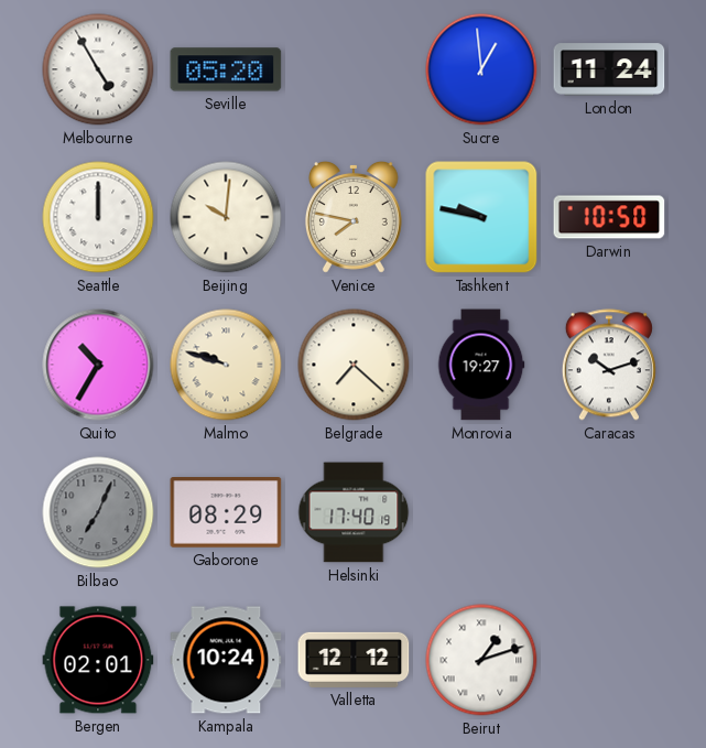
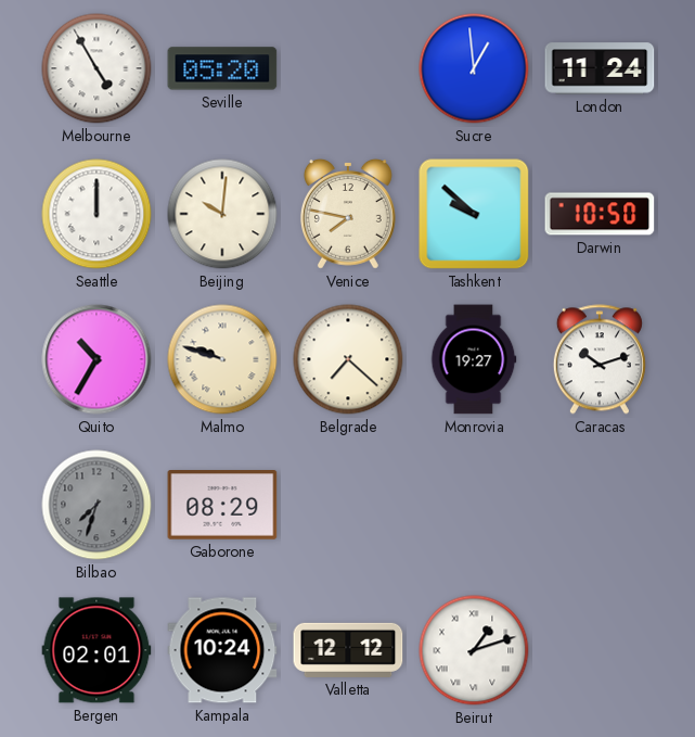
Tashkent: 9:47 -> 9:52 (474, 214)
Bilbao: 7:04 -> 7:33 (96, 505)
Helsinki: 17:40 -> none (354, 512)
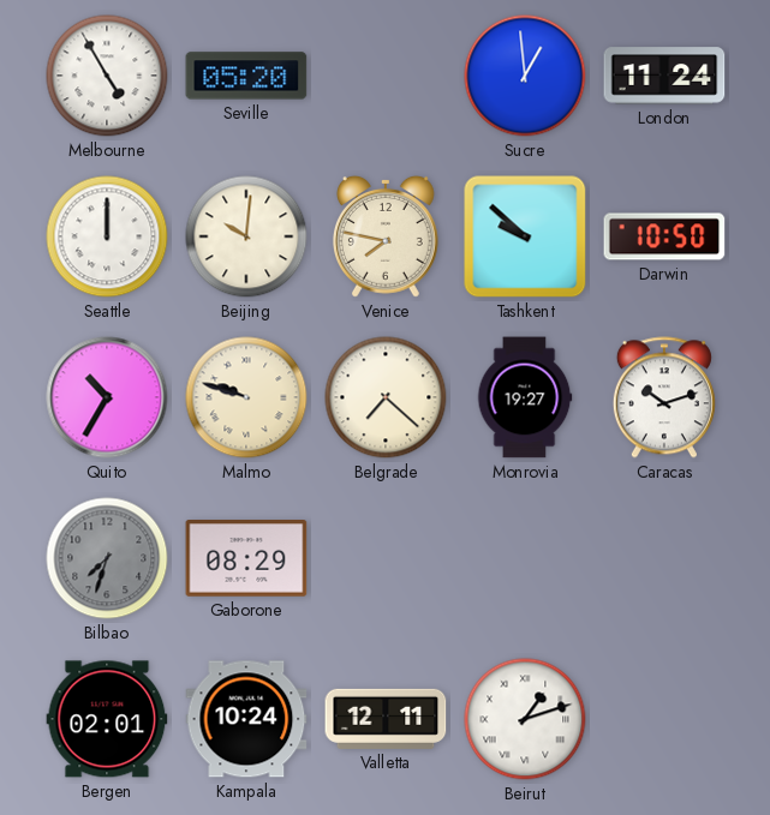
Valletta: 12:12 -> 12:11 (386, 719)
